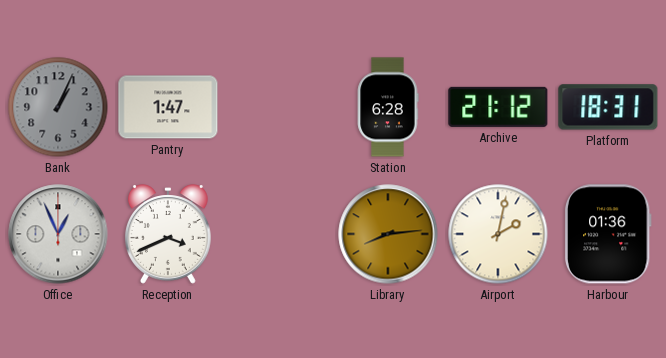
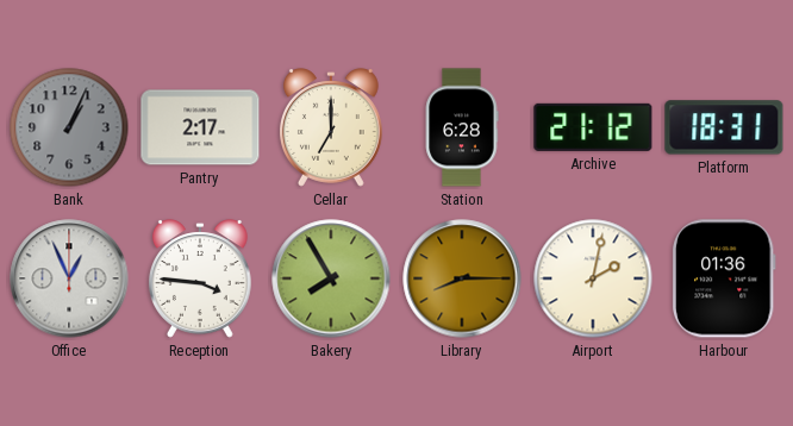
Pantry: 1:47 -> 2:17 (200, 127)
Cellar: none -> 7:00 (331, 127)
Reception: 3:41 -> 3:46 (200, 278)
Bakery: none -> 7:55 (331, 278)
Library: 8:14 -> 8:15 (462, 278)
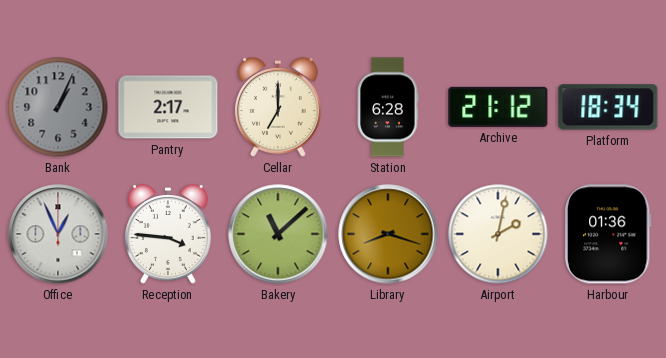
Platform: 18:31 -> 18:34 (608, 107)
Bakery: 7:55 -> 11:08 (278, 234)
Library: 8:15 -> 8:18 (388, 234)
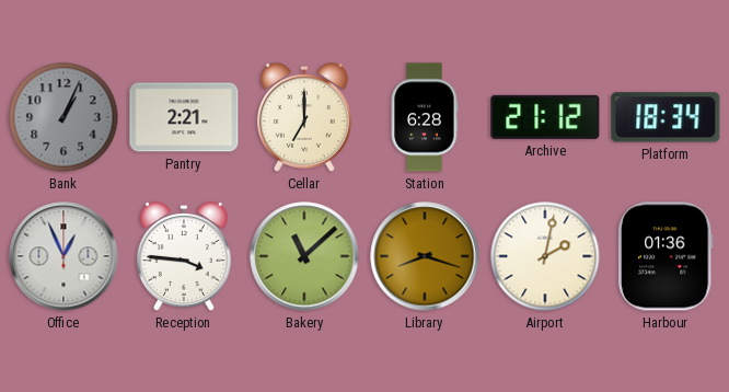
Pantry: 2:17 -> 2:21 (184, 117)
